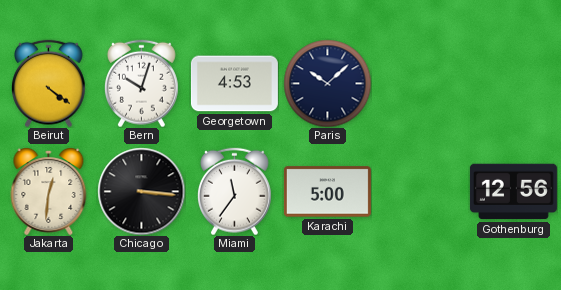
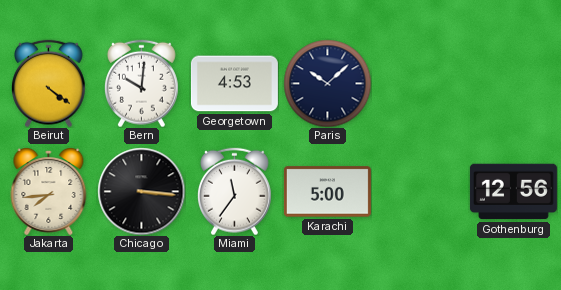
Bern: 10:03 -> 10:01 (141, 83)
Jakarta: 12:31 -> 7:44 (49, 192)
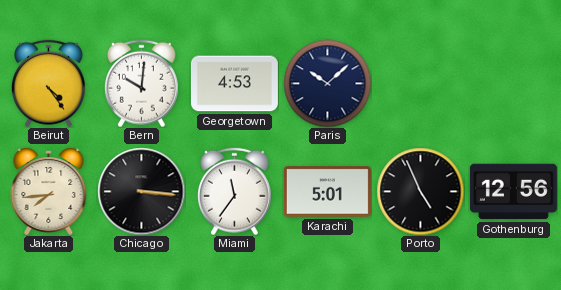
Beirut: 4:21 -> 4:24 (48, 83)
Karachi: 5:00 -> 5:01 (327, 192)
Porto: none -> 4:56 (420, 191)
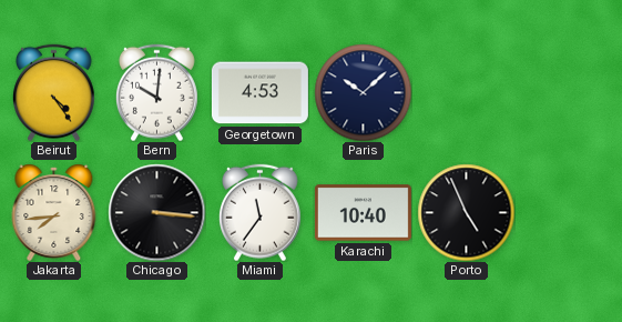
Karachi: 5:01 -> 10:40 (363, 213)
Gothenburg: 12:56 -> none (513, 192)
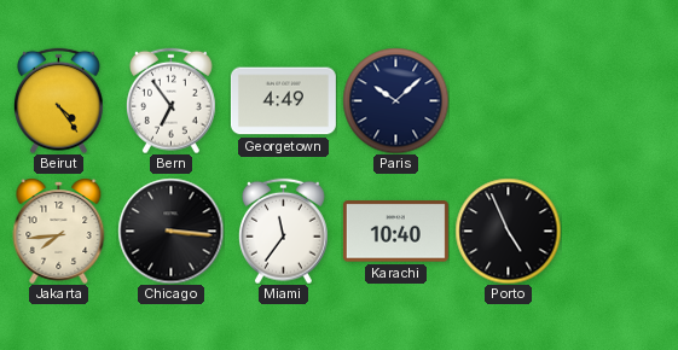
Bern: 10:01 -> 6:54 (170, 100)
Georgetown: 4:53 -> 4:49 (283, 101)
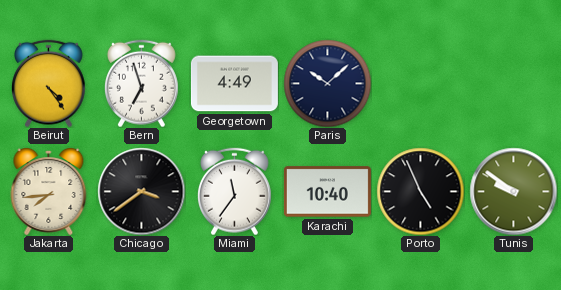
Bern: 6:54 -> 6:57 (141, 83)
Chicago: 3:16 -> 3:39 (141, 191)
Tunis: none -> 9:51 (513, 191)
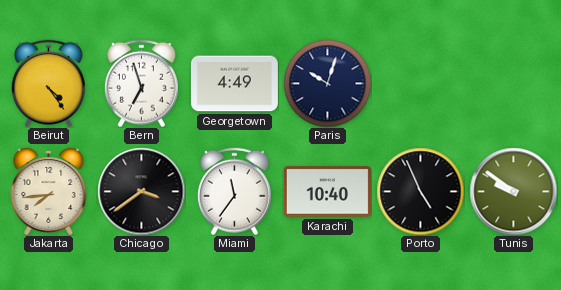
Paris: 10:08 -> 10:03 (327, 83)
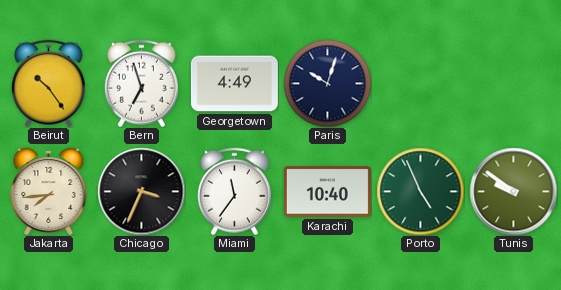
Beirut: 4:24 -> 10:24 (48, 83)
Chicago: 3:39 -> 3:34 (141, 191)
Porto dial: black -> green (420, 191)
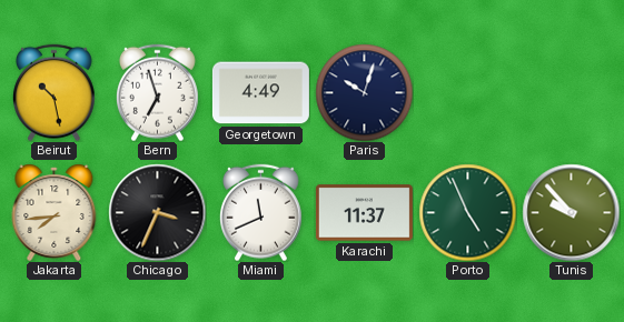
Beirut: 10:24 -> 10:28 (53, 92)
Miami: 11:36 -> 11:41 (260, 212)
Karachi: 10:40 -> 11:37 (364, 213)
Tunis: 9:51 -> 9:53 (571, 212)
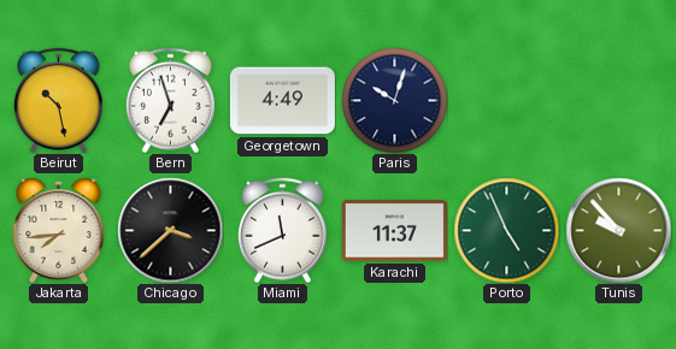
Chicago: 3:34 -> 3:38 (170, 230)
